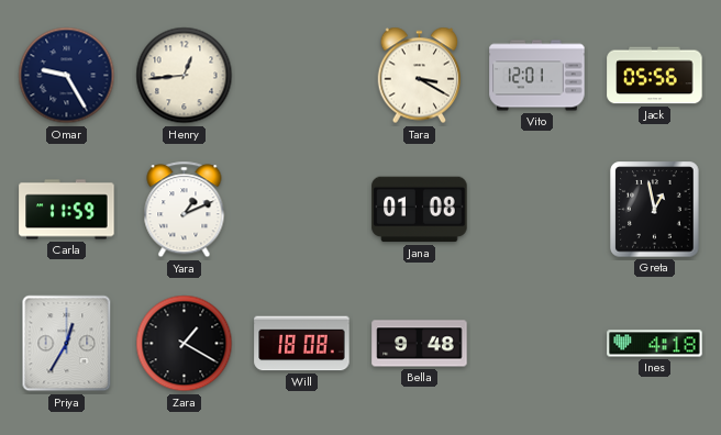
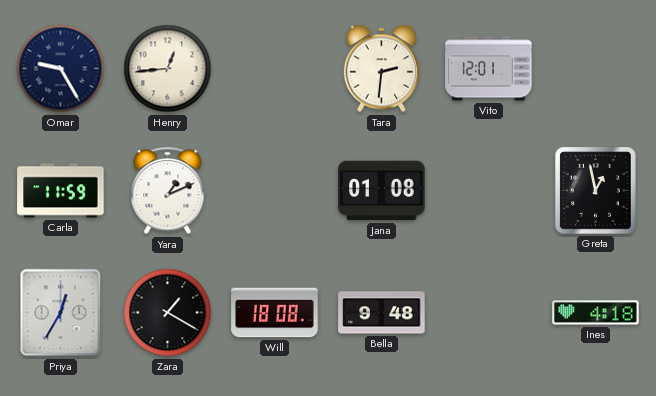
Tara: 3:20 -> 2:31 (382, 69)
Jack: 05:56 -> none (655, 76)
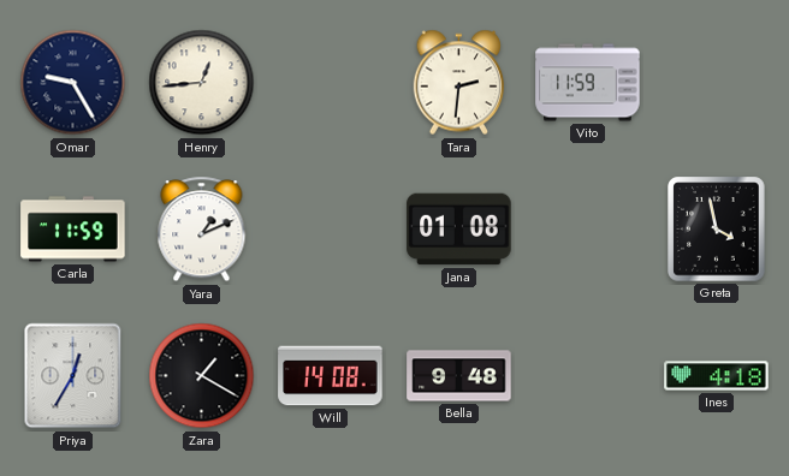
Vito: 12:01 -> 11:59 (588, 83)
Greta: 12:58 -> 3:58 (717, 230)
Will: 18:08 -> 14:08 (331, 376)
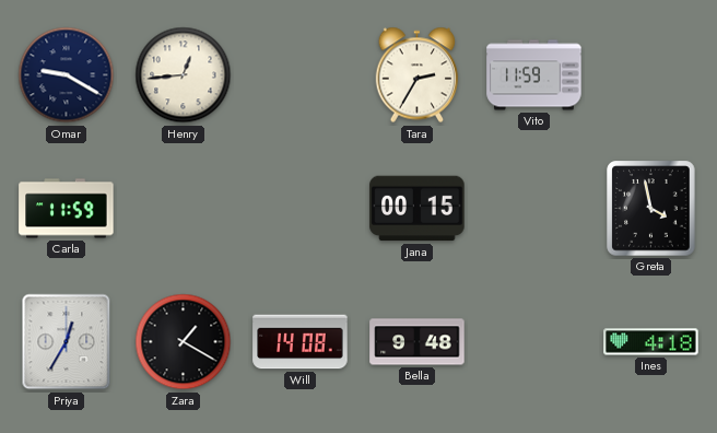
Omar: 9:25 -> 9:20 (67, 75)
Tara: 2:31 -> 2:35 (418, 75)
Yara: 1:11 -> none (202, 230)
Jana: 01:08 -> 00:15 (418, 209)
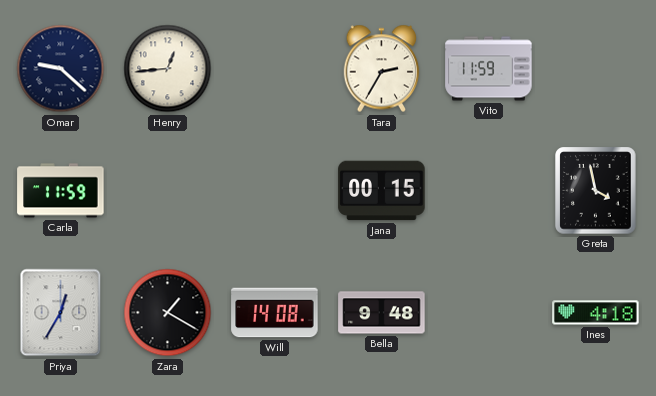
Omar: 9:20 -> 9:22 (61, 69)
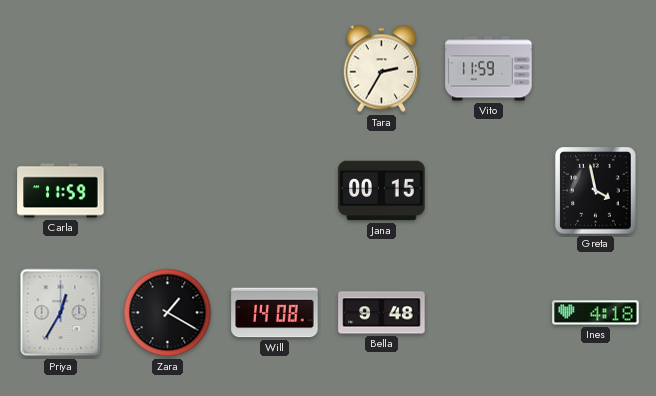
Omar: 9:22 -> none (61, 69)
Henry: 12:44 -> none (168, 69)
